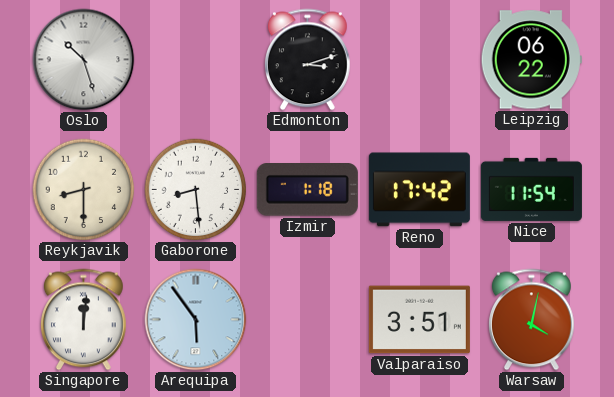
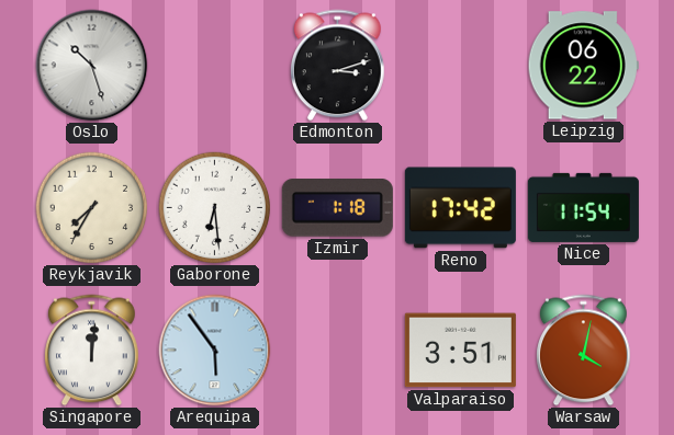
Reykjavik: 8:30 -> 7:35 (92, 208)
Gaborone: 8:29 -> 6:29 (215, 208)
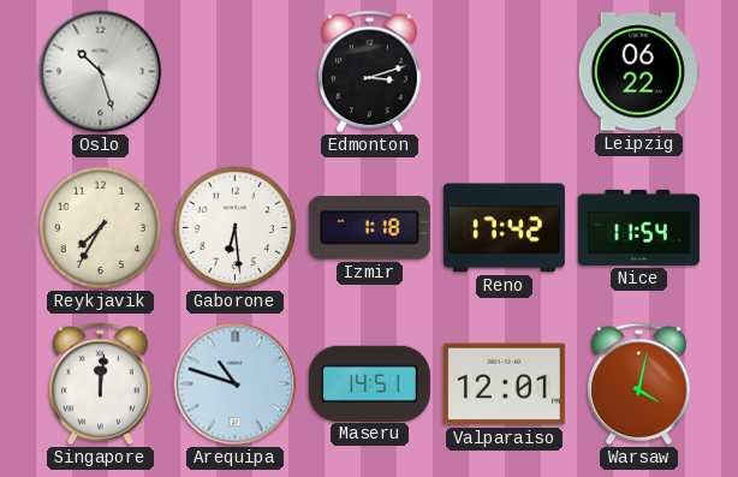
Arequipa: 5:54 -> 10:48 (236, 384)
Maseru: none -> 14:51 (369, 383)
Valparaiso: 3:51 -> 12:01 (504, 384)
